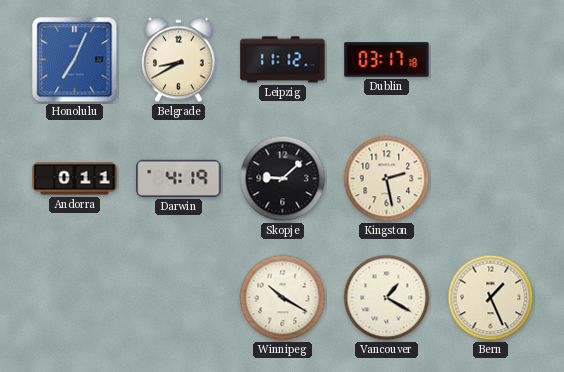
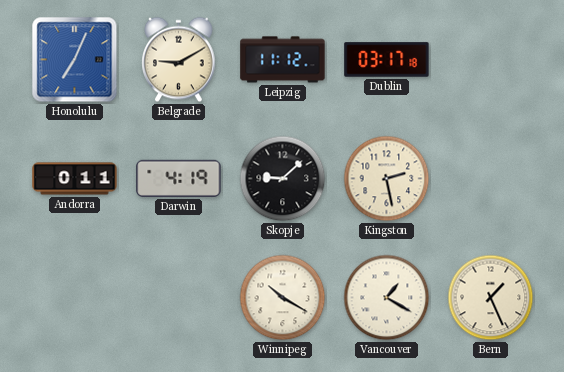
Belgrade: 8:40 -> 9:10 (179, 60)
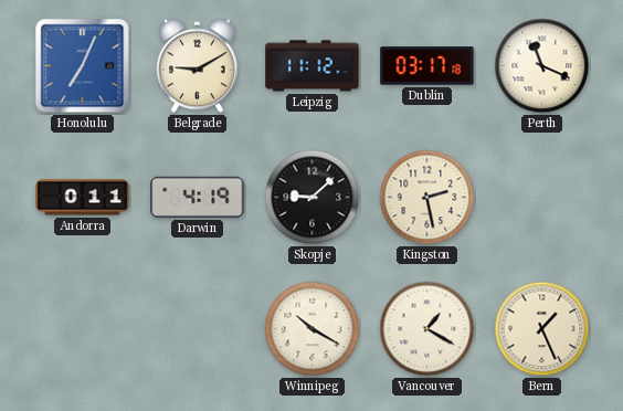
Perth: none -> 11:19 (542, 66)
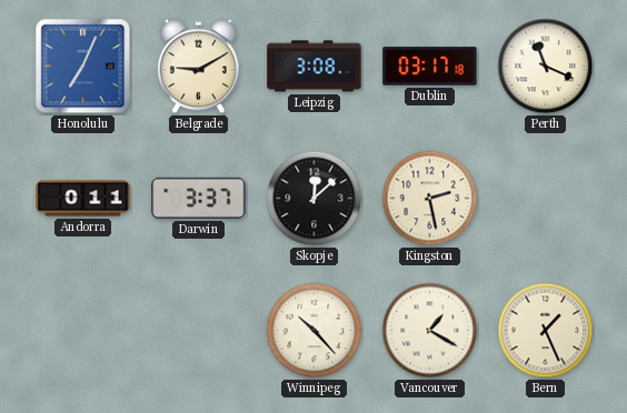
Leipzig: 11:12 -> 3:08 (315, 67)
Darwin: 4:19 -> 3:37 (199, 198)
Skopje: 9:08 -> 12:08 (315, 199)
Winnipeg: 10:20 -> 10:23 (315, 331)
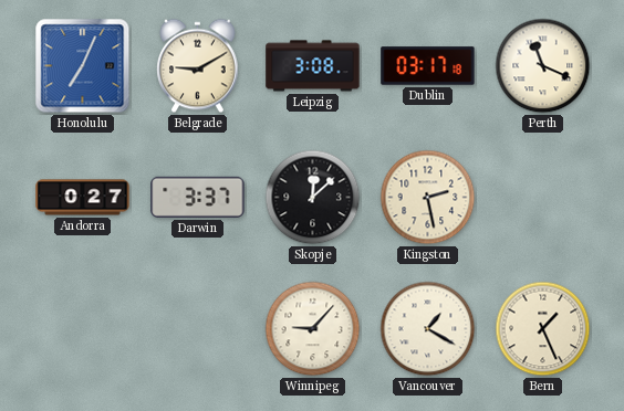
Andorra: 0:11 -> 0:27 (83, 198)
Winnipeg: 10:23 -> 9:07 (313, 329)
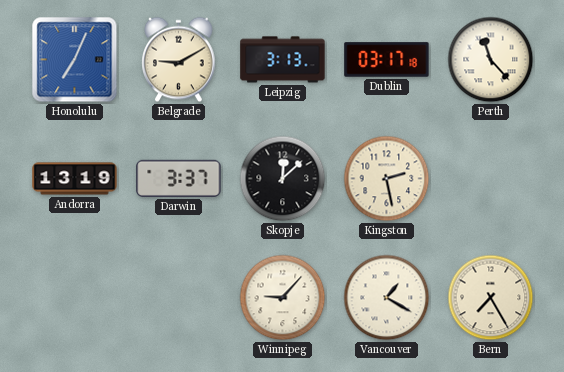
Leipzig: 3:08 -> 3:13 (283, 60)
Perth: 11:19 -> 11:23 (491, 60)
Andorra: 0:27 -> 13:19 (75, 179)
Bern: 1:26 -> 7:25 (491, 298)
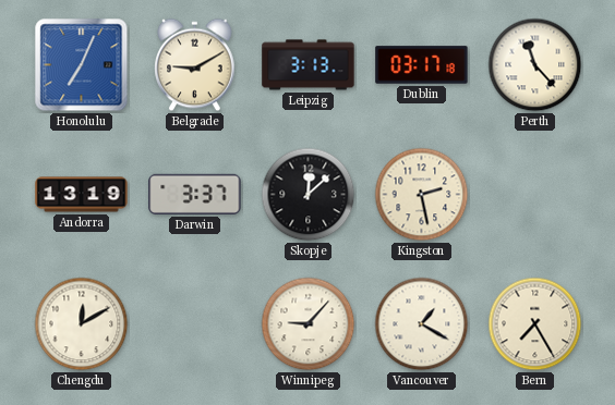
Chengdu: none -> 12:10 (82, 324)
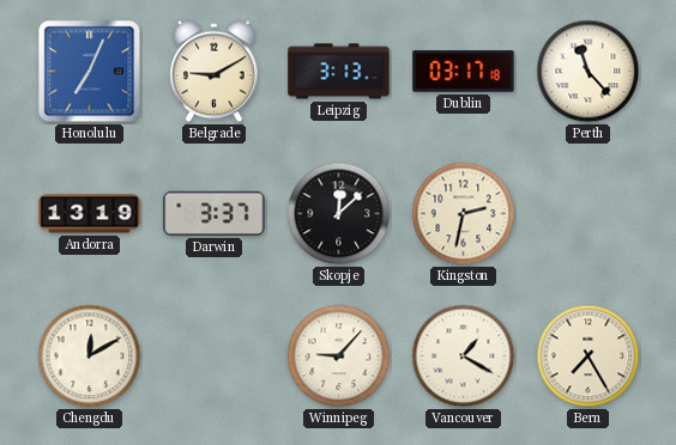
Kingston: 2:28 -> 2:32 (464, 214)
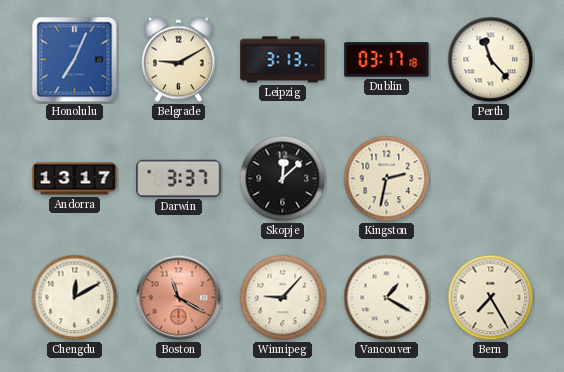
Andorra: 13:19 -> 13:17 (75, 179)
Boston: none -> 11:20 (179, 298)
